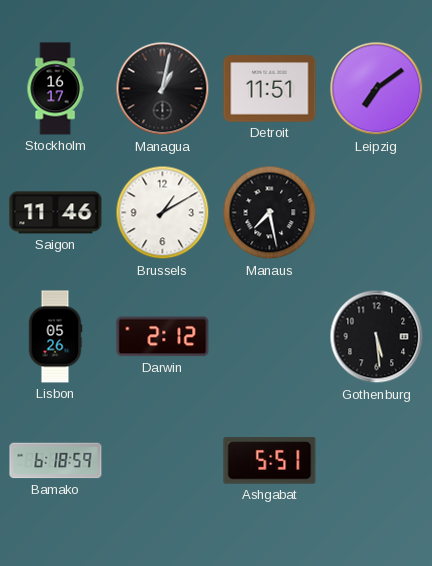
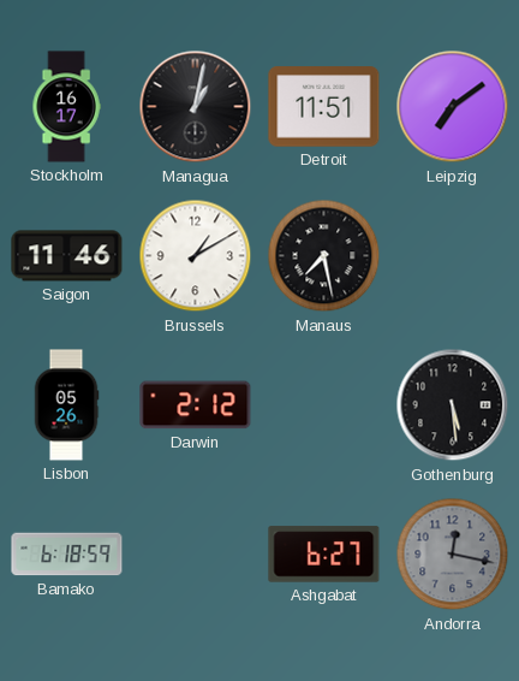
Ashgabat: 5:51 -> 6:27 (324, 555)
Andorra: none -> 12:17 (453, 555)
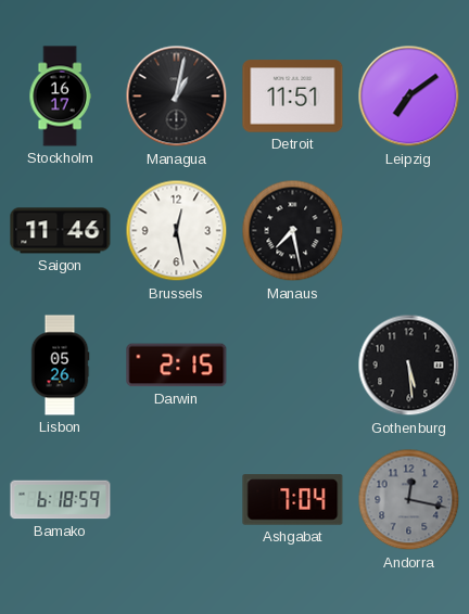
Brussels: 1:10 -> 12:28 (177, 231)
Darwin: 2:12 -> 2:15 (177, 366)
Ashgabat: 6:27 -> 7:04 (293, 500)
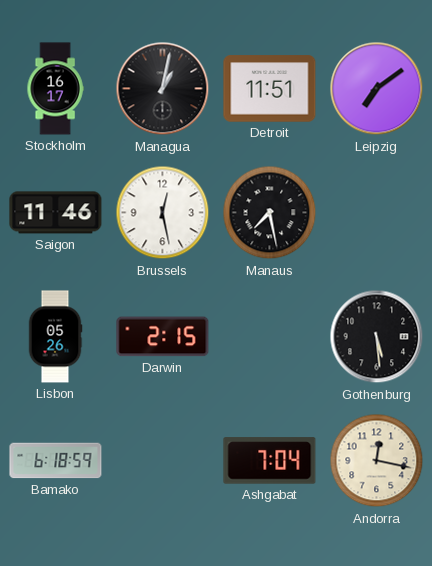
Andorra dial: grey -> cream (377, 461)
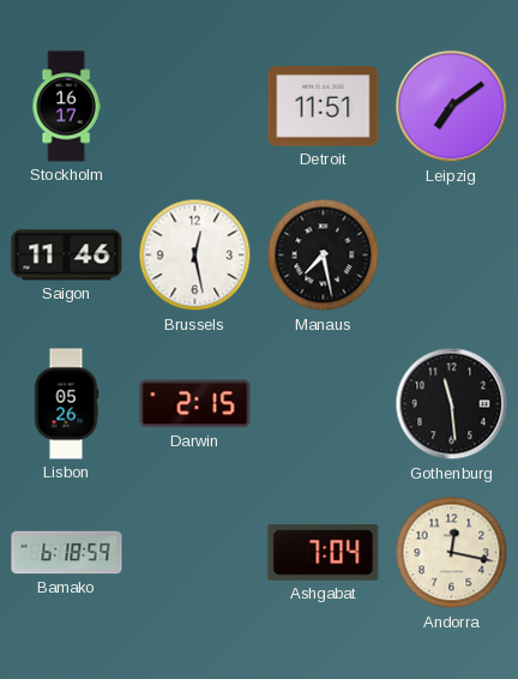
Managua: 1:02 -> none (163, 89)
Gothenburg: 5:29 -> 11:29 (452, 404)
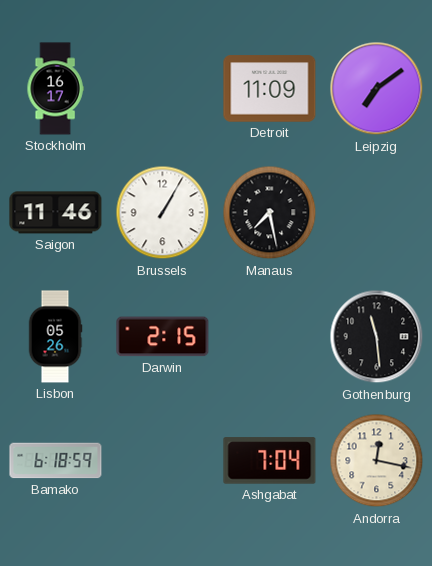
Detroit: 11:51 -> 11:09 (270, 89)
Brussels: 12:28 -> 1:05 (163, 213)
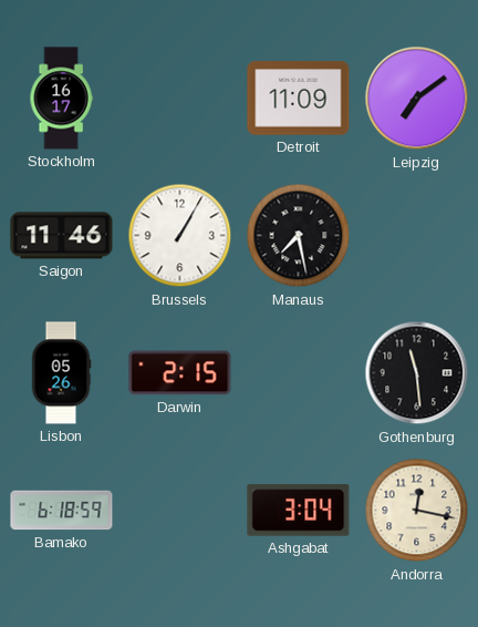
Ashgabat: 7:04 -> 3:04 (299, 511)
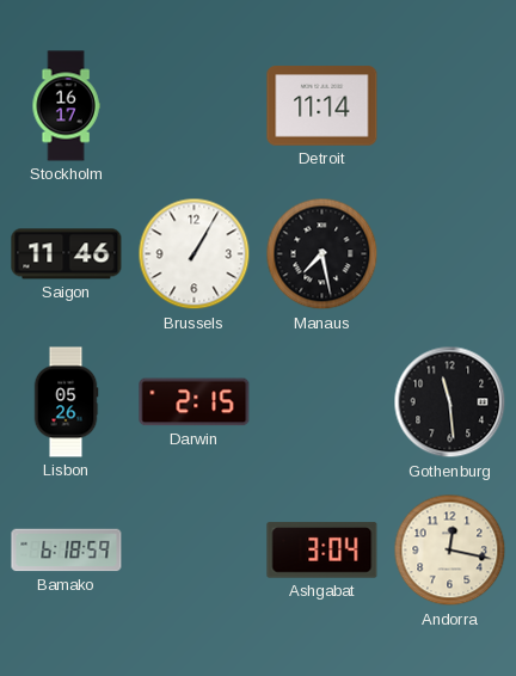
Detroit: 11:09 -> 11:14 (322, 106)
Leipzig: 7:09 -> none (417, 99)
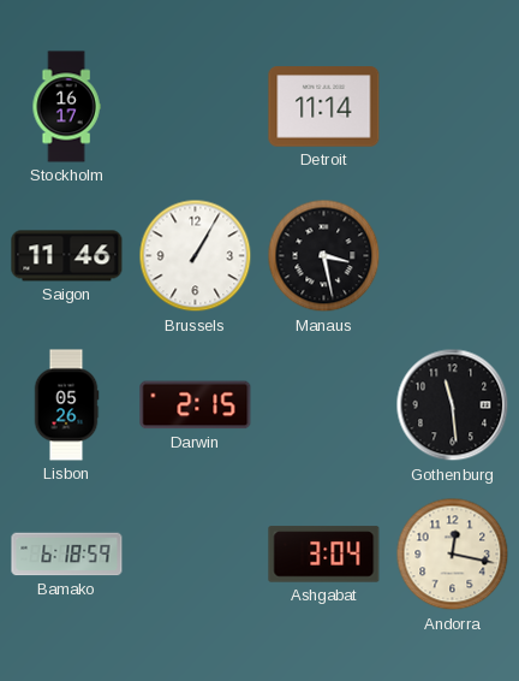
Manaus: 7:28 -> 3:28 (324, 256)
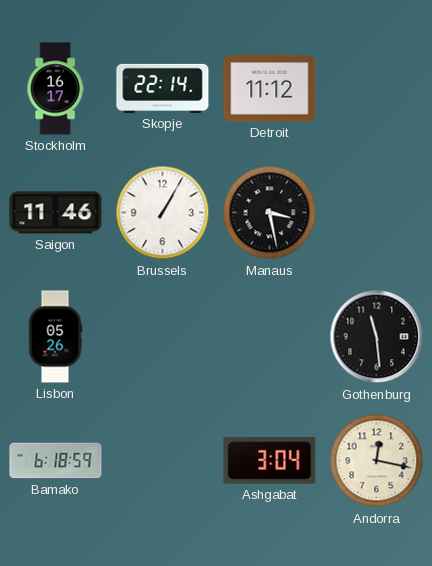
Skopje: none -> 22:14 (163, 88)
Detroit: 11:14 -> 11:12 (270, 89)
Darwin: 2:15 -> none (196, 405)
